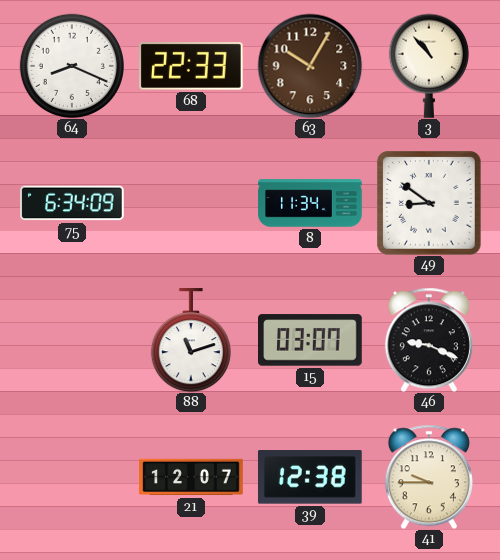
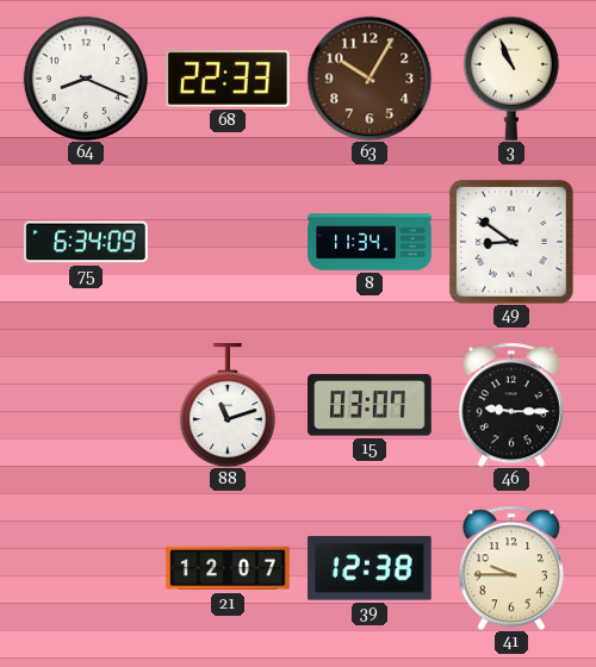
3: 10:53 -> 10:56 (511, 79)
46: 9:19 -> 9:15 (511, 405)
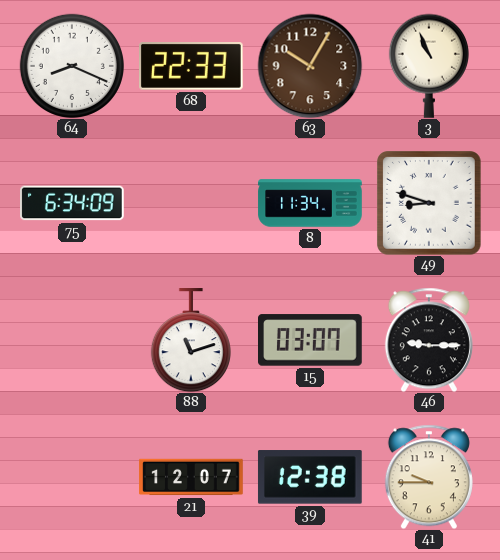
49: 8:51 -> 8:48 (429, 203)
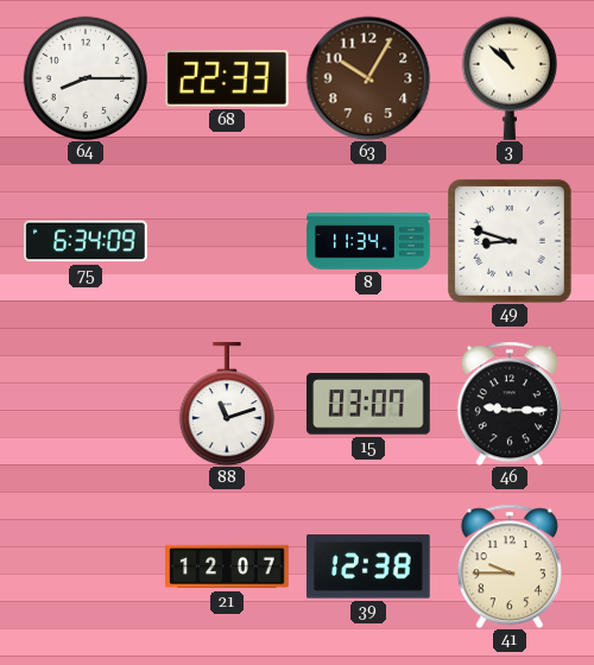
64: 8:19 -> 8:15 (84, 77)
3: 10:56 -> 10:52 (510, 78)
